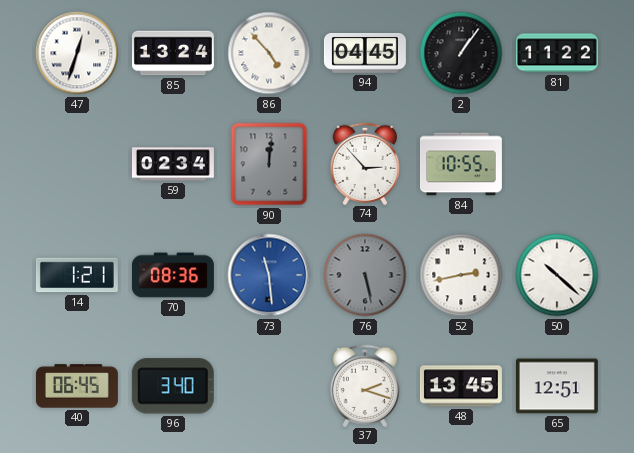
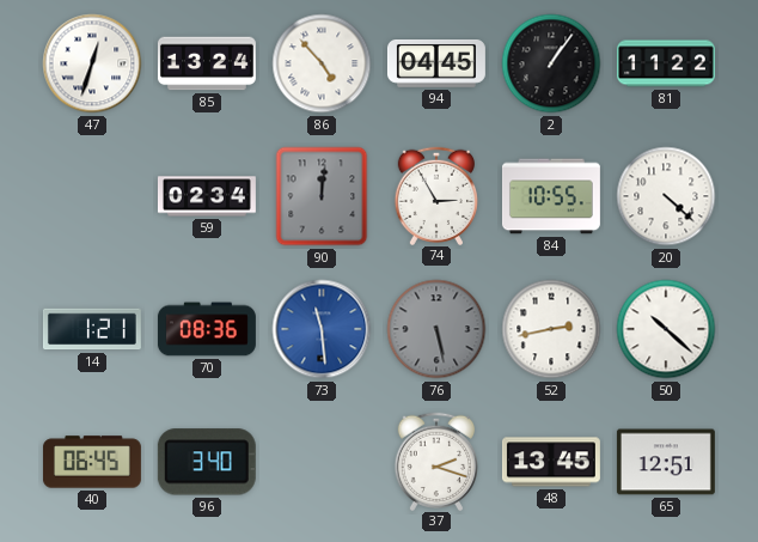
74: 2:53 -> 2:55 (435, 195)
20: none -> 4:22 (666, 196)
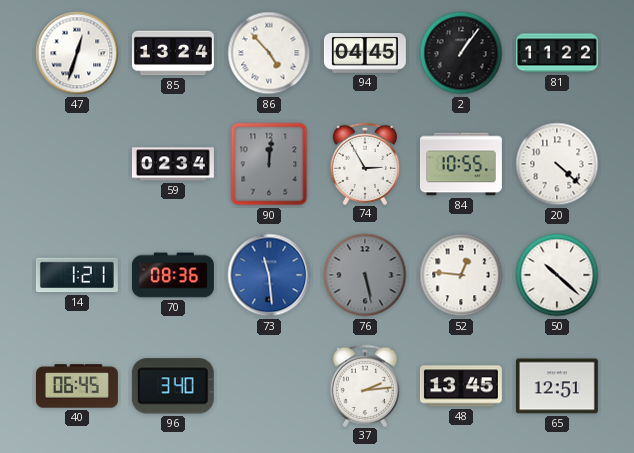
52: 2:43 -> 12:46 (461, 275)
37: 2:18 -> 2:14 (364, 385)
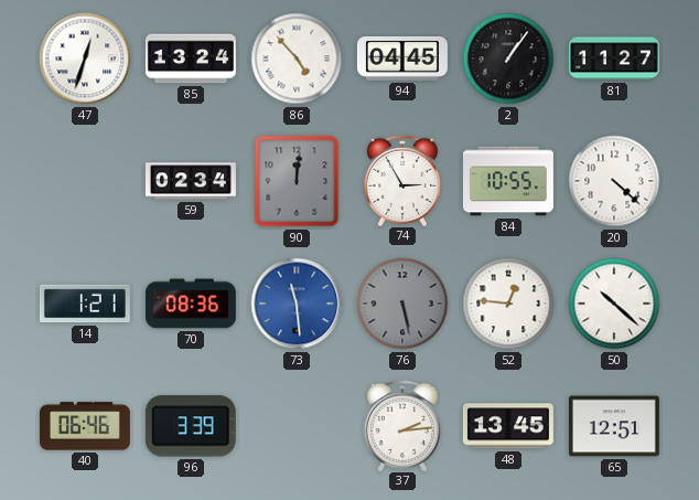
81: 11:22 -> 11:27 (614, 58)
40: 06:45 -> 06:46 (85, 426)
96: 3:40 -> 3:39 (191, 426)
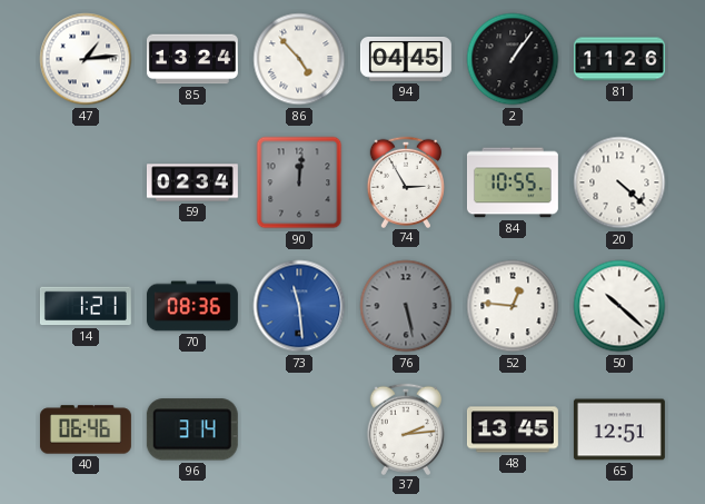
47: 12:33 -> 1:14 (86, 59)
81: 11:27 -> 11:26 (619, 59)
96: 3:39 -> 3:14 (192, 429)
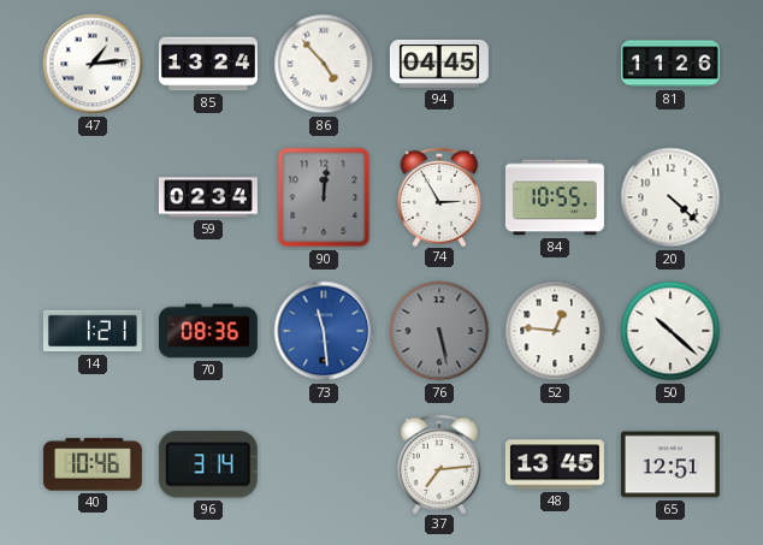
2: 1:06 -> none (513, 59)
40: 06:46 -> 10:46 (93, 464)
37: 2:14 -> 7:14 (438, 463)
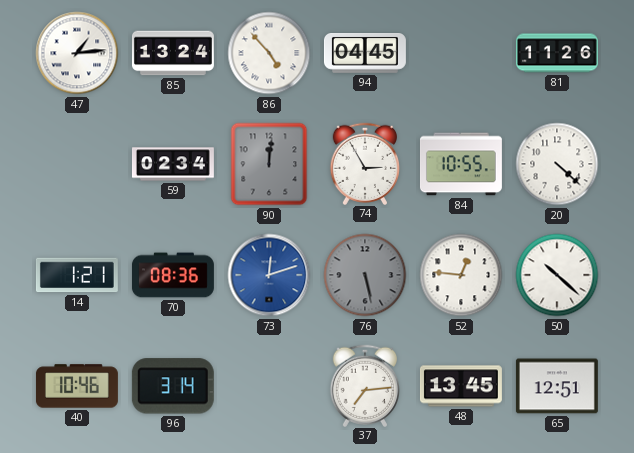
73: 11:29 -> 12:12 (269, 275)
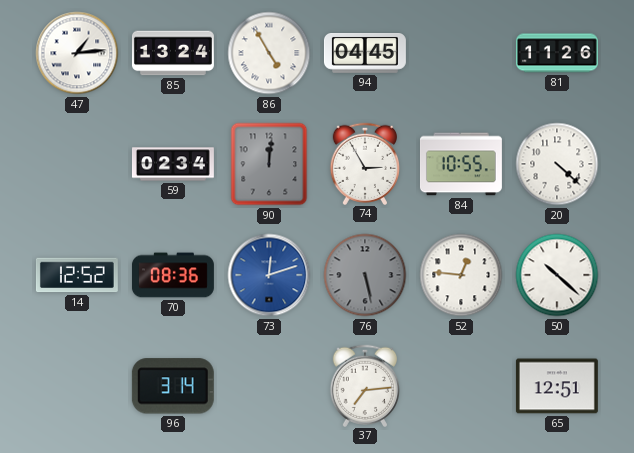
86: 4:53 -> 4:55 (269, 53)
14: 1:21 -> 12:52 (77, 275)
40: 10:46 -> none (77, 386)
48: 13:45 -> none (461, 386)
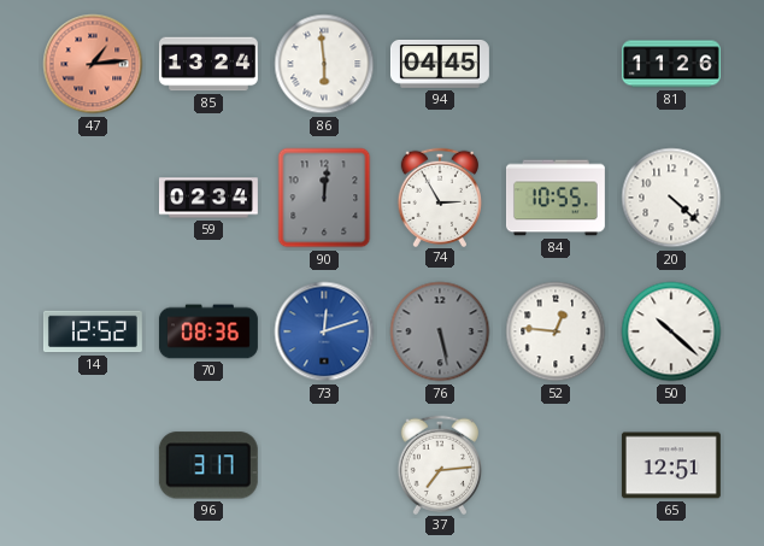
47 dial: white -> salmon (93, 64)
86: 4:55 -> 5:59 (324, 64)
96: 3:14 -> 3:17 (208, 465)
